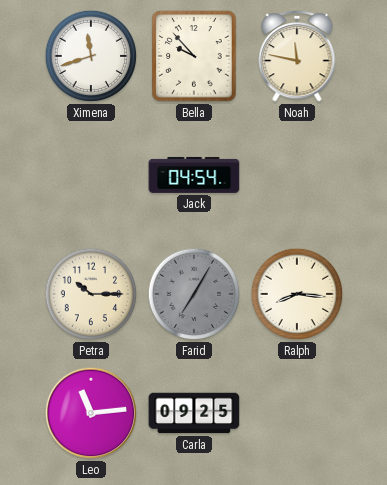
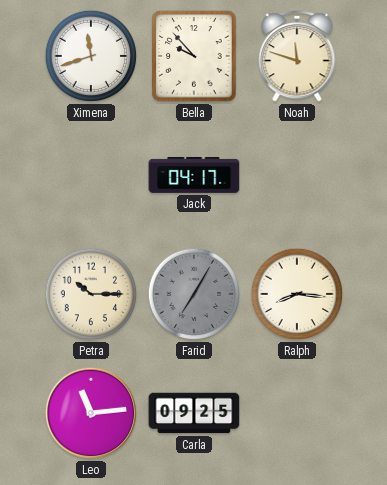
Noah: 11:47 -> 11:48 (297, 56)
Jack: 04:54 -> 04:17 (194, 175)
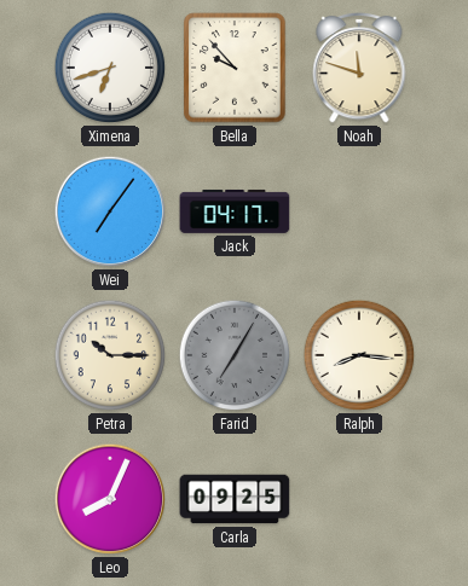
Ximena: 11:42 -> 6:42 (110, 68)
Wei: none -> 7:06 (110, 211)
Leo: 11:14 -> 8:04 (110, 499)
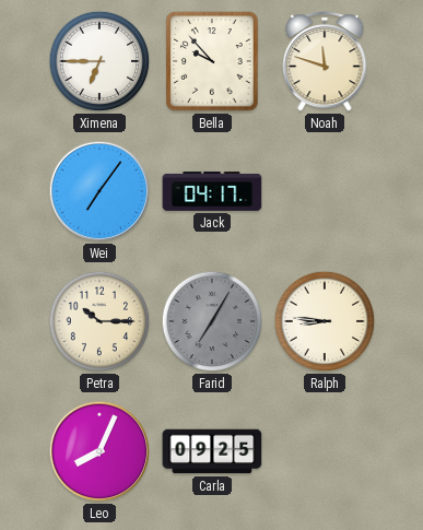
Ximena: 6:42 -> 6:45 (99, 61)
Ralph: 8:16 -> 8:46 (325, 321)
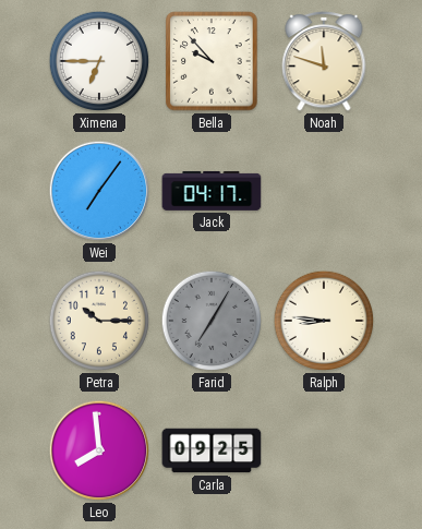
Leo: 8:04 -> 7:59 (99, 450)
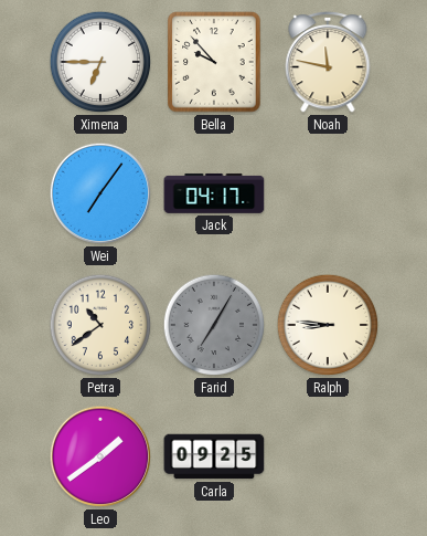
Noah: 11:48 -> 11:47 (328, 62)
Petra: 10:15 -> 10:39 (100, 325)
Leo: 7:59 -> 1:39 (100, 456)
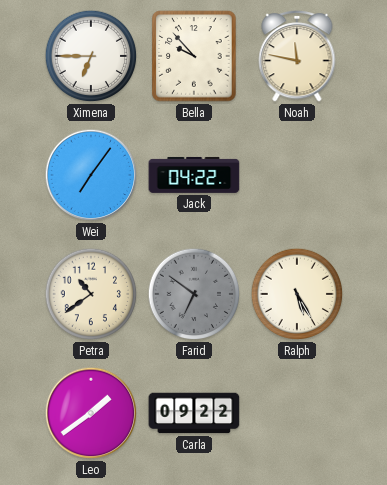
Jack: 04:17 -> 04:22 (194, 175)
Farid: 7:05 -> 6:51 (194, 294)
Ralph: 8:46 -> 5:25 (297, 294)
Carla: 09:25 -> 09:22 (194, 413)
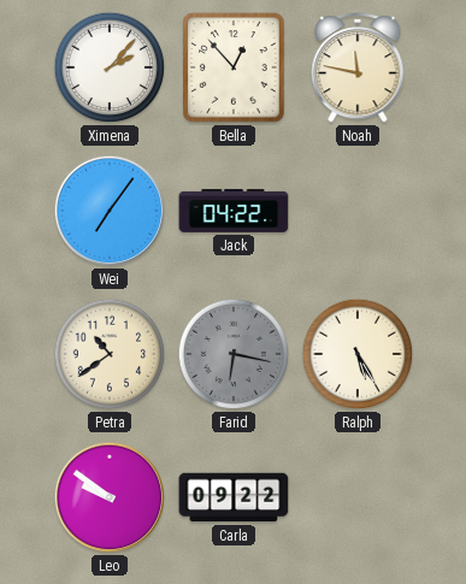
Ximena: 6:45 -> 2:07 (110, 67)
Bella: 9:53 -> 12:53 (234, 67)
Farid: 6:51 -> 6:17 (234, 354)
Leo: 1:39 -> 9:51 (110, 497)
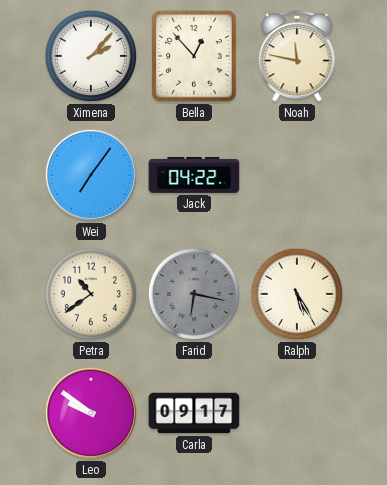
Carla: 09:22 -> 09:17 (194, 413)
